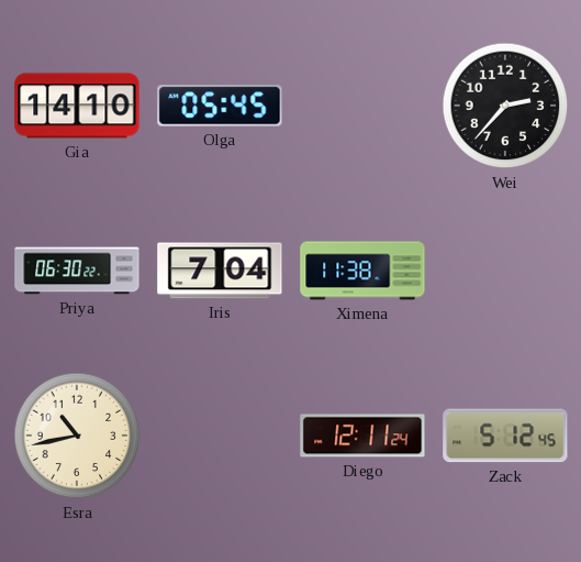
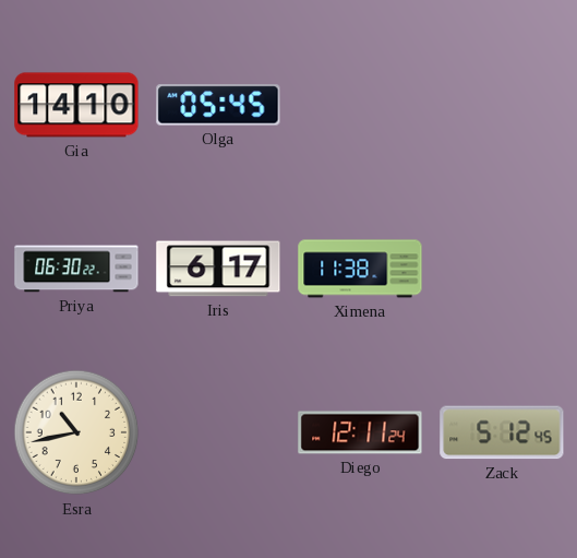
Wei: 2:37 -> none (505, 106)
Iris: 7:04 -> 6:17 (218, 269)
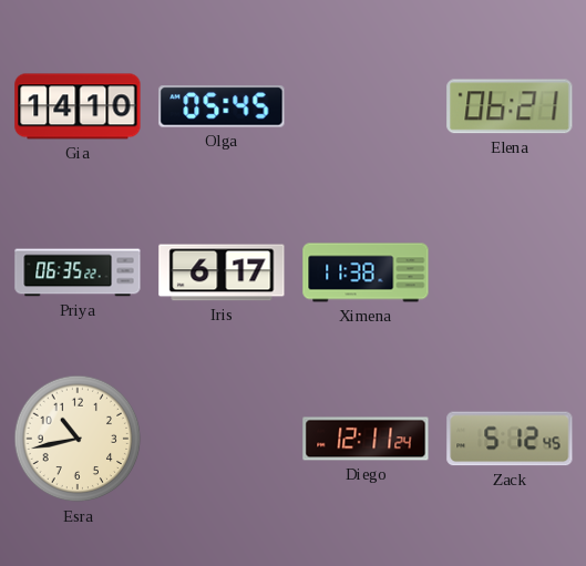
Elena: none -> 06:21 (510, 106)
Priya: 06:30 -> 06:35 (78, 272)
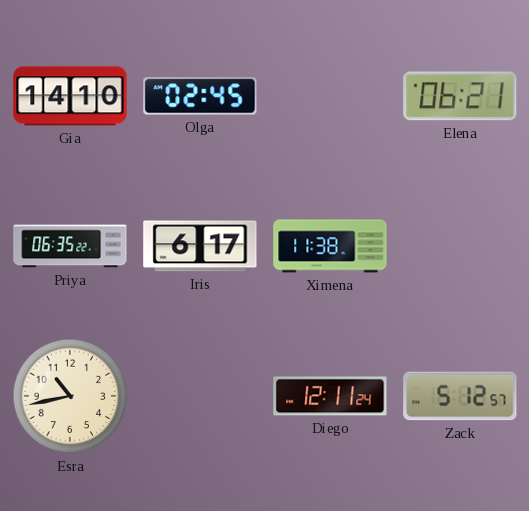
Olga: 05:45 -> 02:45 (200, 96)
Zack: 5:12:45 -> 5:12:57 (460, 396)
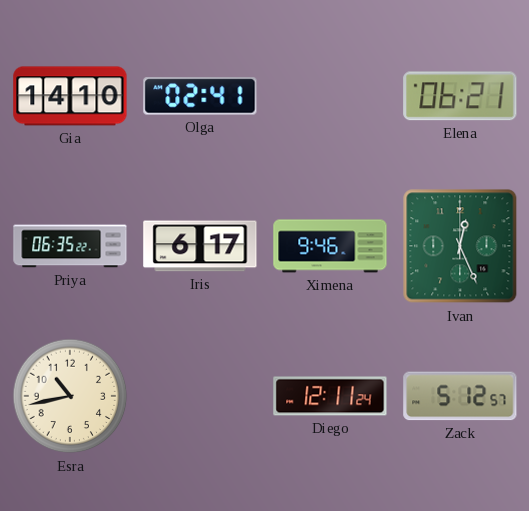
Olga: 02:45 -> 02:41 (200, 96)
Ximena: 11:38 -> 9:46 (330, 246)
Ivan: none -> 12:26 (460, 246)
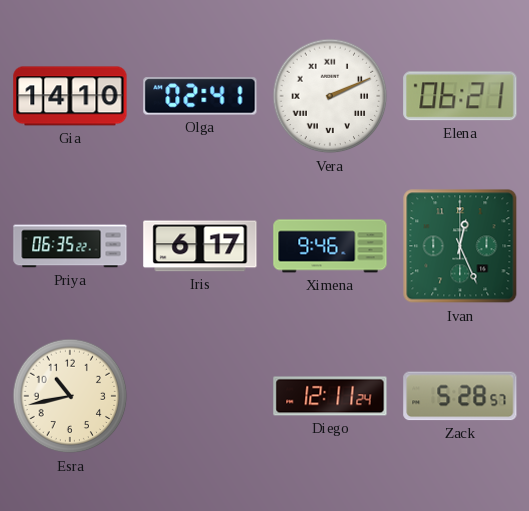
Vera: none -> 2:11 (330, 96)
Zack: 5:12 -> 5:28 (460, 396)
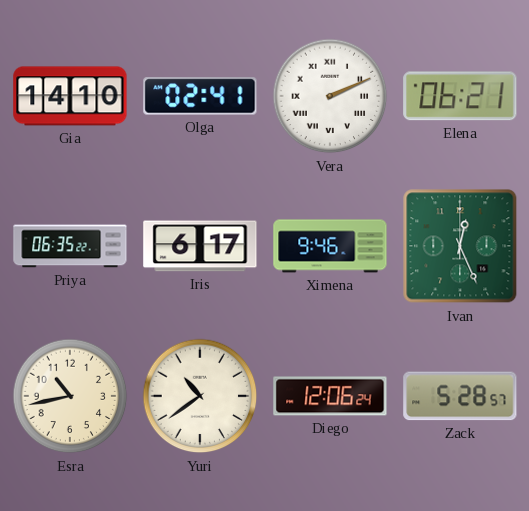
Yuri: none -> 10:39 (200, 396)
Diego: 12:11 -> 12:06 (330, 396)
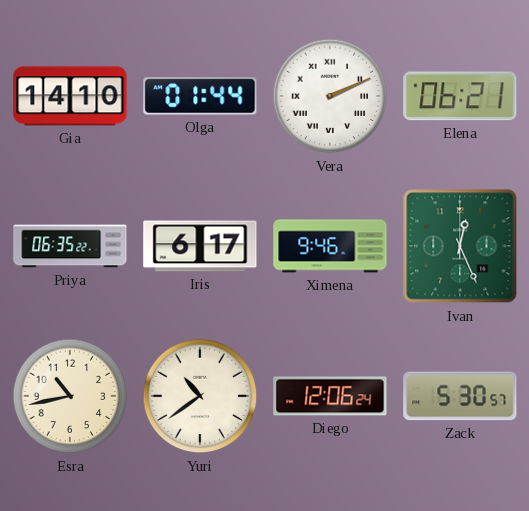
Olga: 02:41 -> 01:44 (200, 96)
Zack: 5:28 -> 5:30 (460, 396)
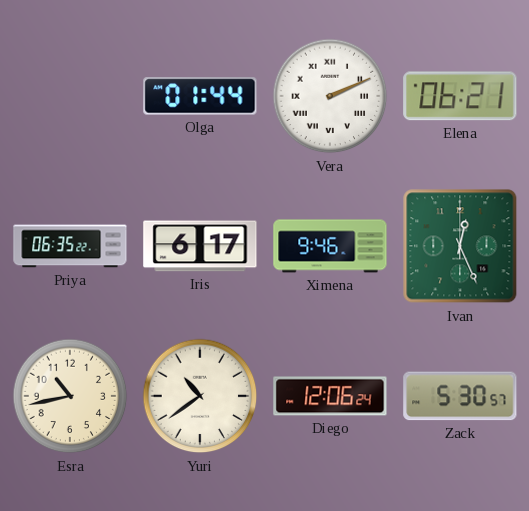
Gia: 14:10 -> none (70, 96)
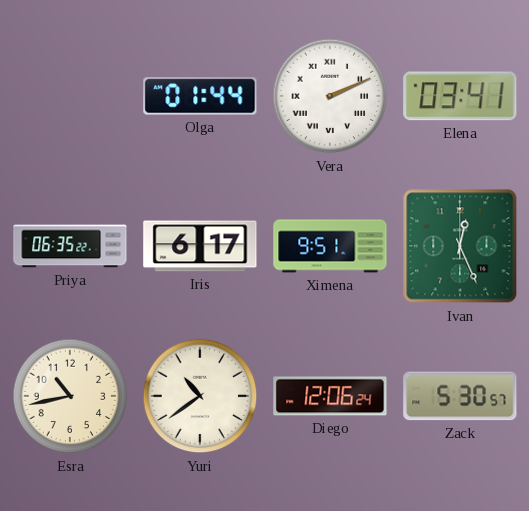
Elena: 06:21 -> 03:41 (460, 96)
Ximena: 9:46 -> 9:51 (330, 246)
